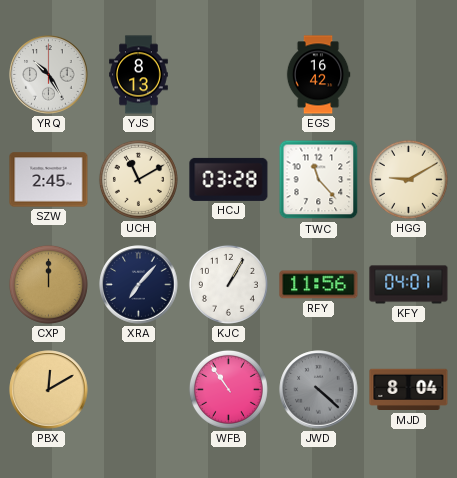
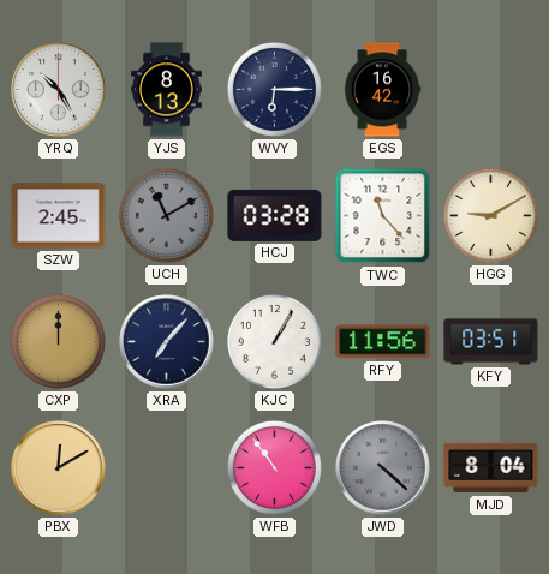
WVY: none -> 6:15 (274, 89)
UCH dial: cream -> grey (166, 215)
KFY: 04:01 -> 03:51 (491, 342)
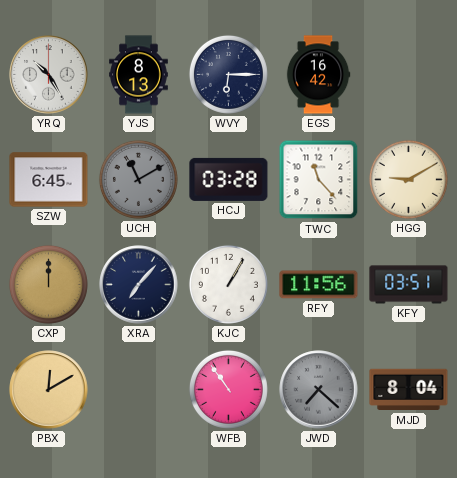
SZW: 2:45 -> 6:45 (49, 180)
JWD: 4:22 -> 7:22 (319, 390)
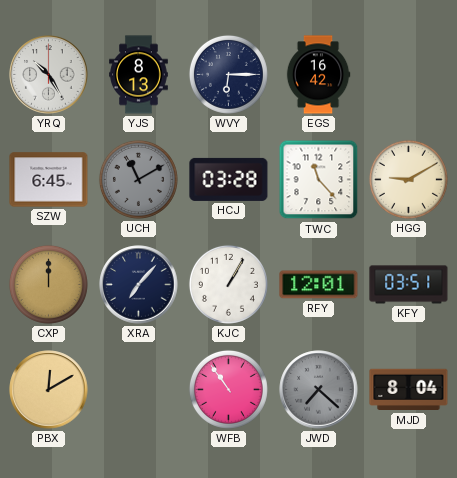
RFY: 11:56 -> 12:01 (319, 285)
